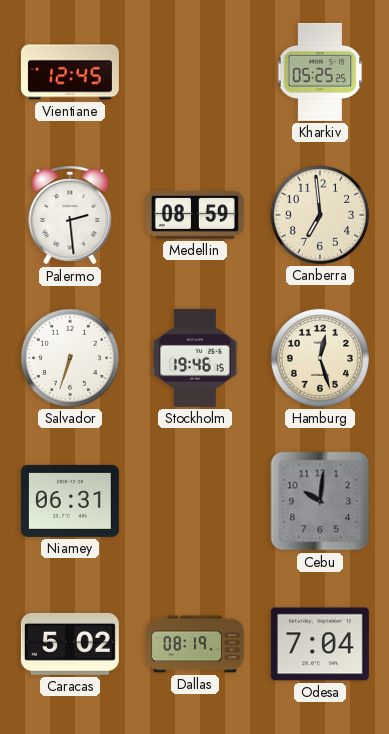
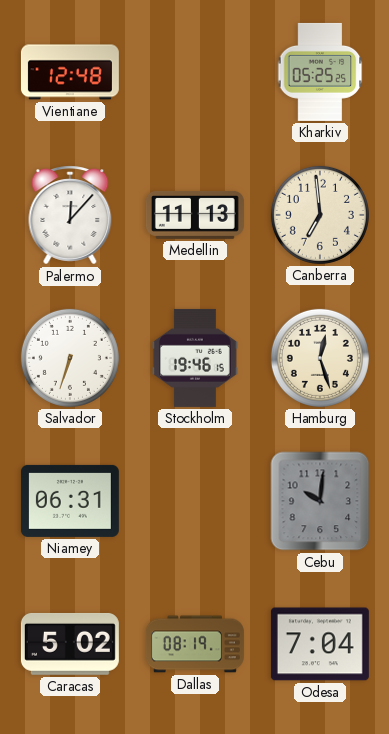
Vientiane: 12:45 -> 12:48 (70, 72)
Palermo: 2:29 -> 12:07 (70, 215)
Medellin: 08:59 -> 11:13 (195, 215)
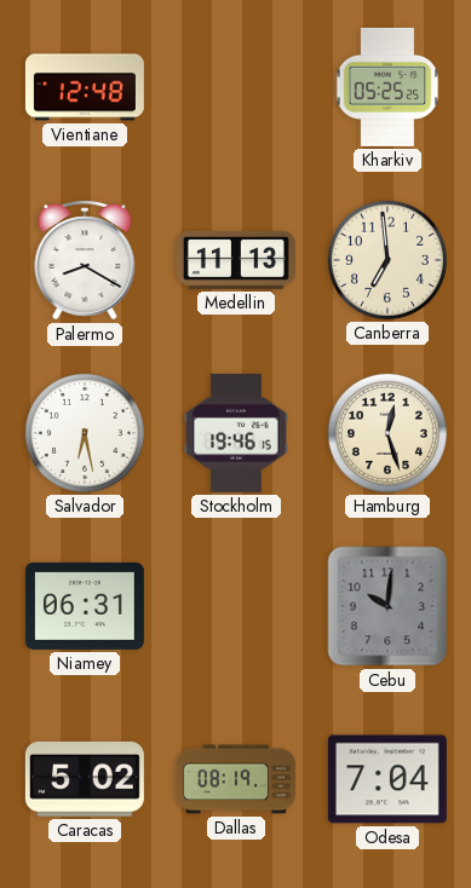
Palermo: 12:07 -> 8:20 (85, 260)
Salvador: 6:33 -> 6:28 (85, 433)
